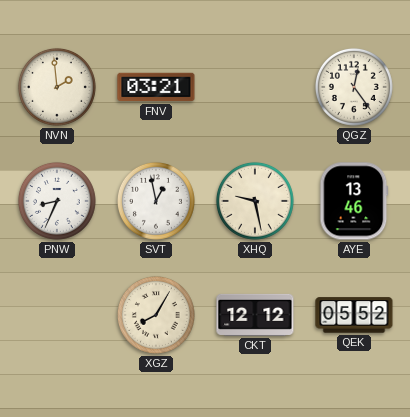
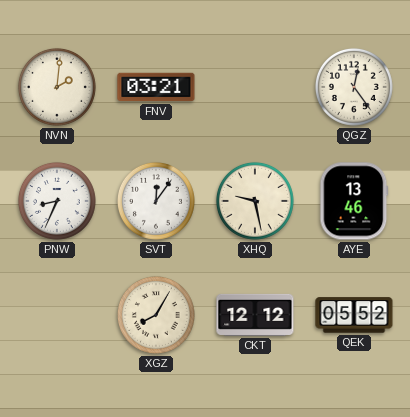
NVN: 1:59 -> 2:01 (57, 87)
SVT: 12:58 -> 12:06 (156, 201)
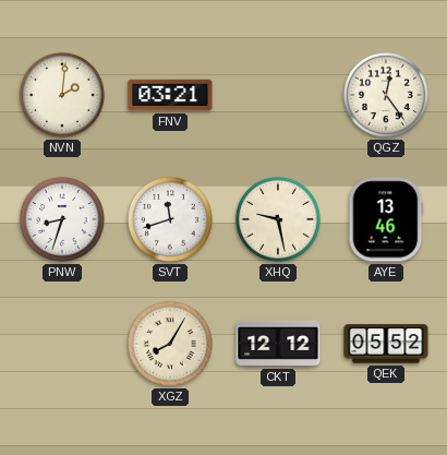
PNW: 8:34 -> 8:33 (62, 219)
SVT: 12:06 -> 11:42 (170, 219)
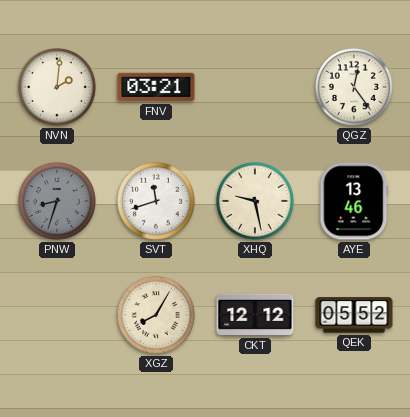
PNW dial: white -> grey (57, 201)
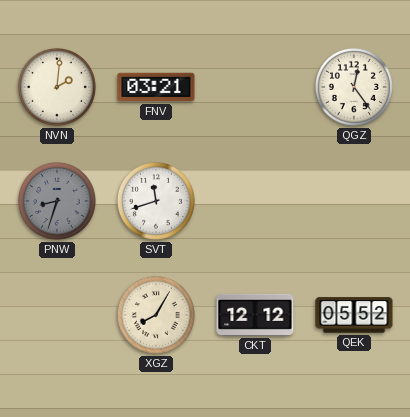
XHQ: 9:28 -> none (255, 201)
AYE: 13:46 -> none (354, 201)
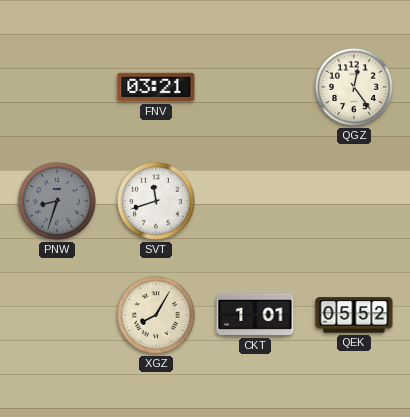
NVN: 2:01 -> none (57, 87)
CKT: 12:12 -> 1:01 (255, 315)
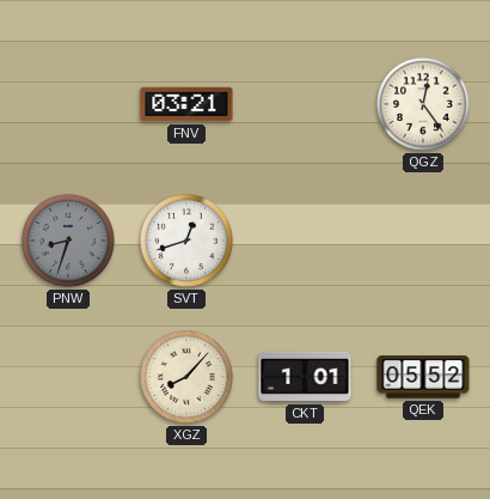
SVT: 11:42 -> 12:42 (186, 241)
XGZ: 8:05 -> 8:07 (186, 377)
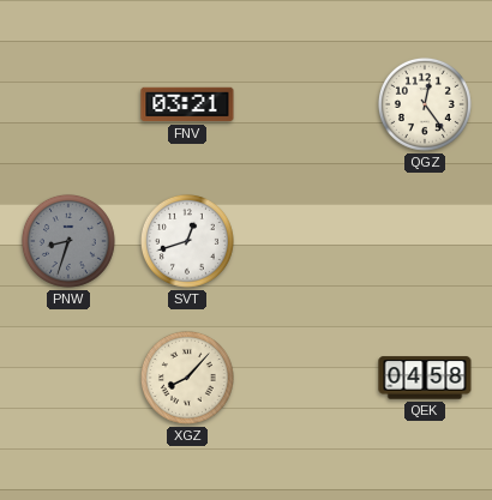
CKT: 1:01 -> none (305, 377)
QEK: 05:52 -> 04:58 (425, 378)
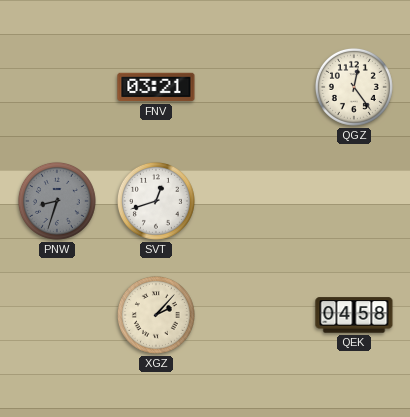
XGZ: 8:07 -> 2:07 (156, 315)
